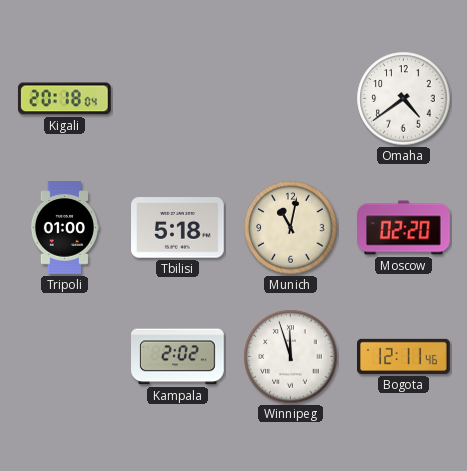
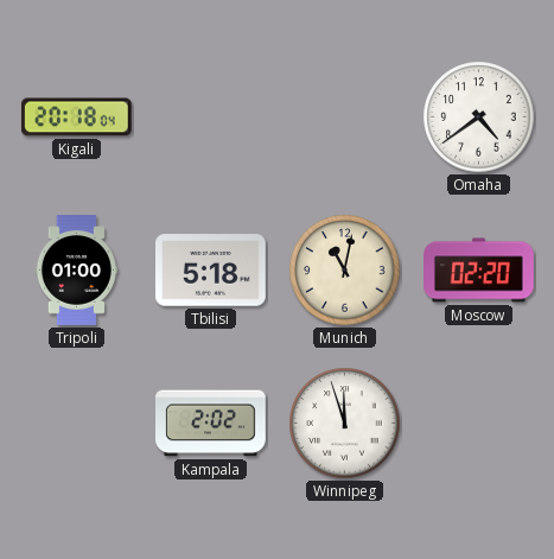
Bogota: 12:11 -> none (404, 356)
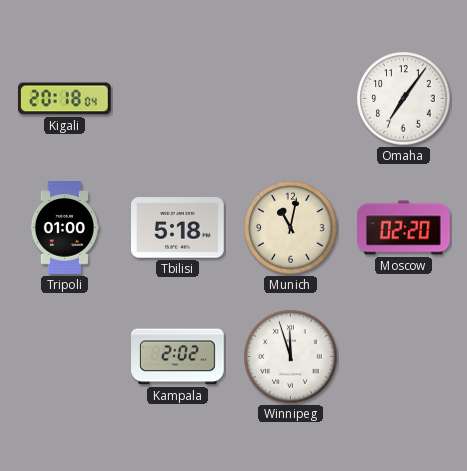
Omaha: 4:39 -> 7:06 (404, 99)
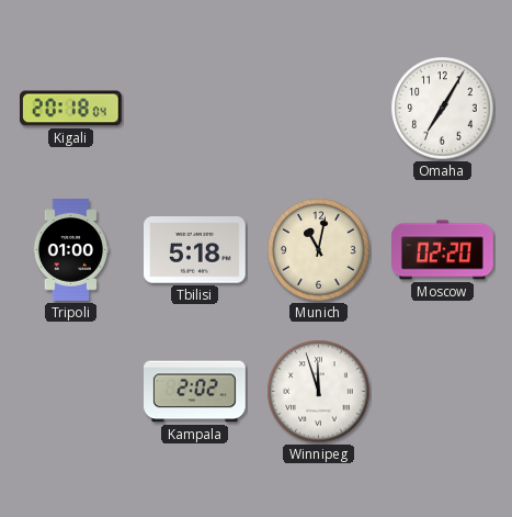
Omaha: 7:06 -> 7:05 (443, 109)
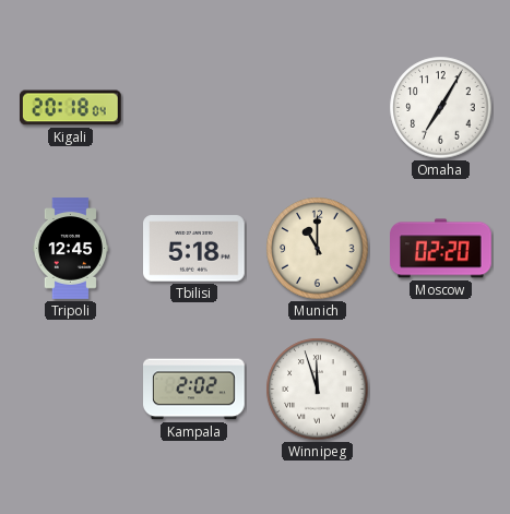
Tripoli: 01:00 -> 12:45 (70, 249)
Munich: 11:02 -> 11:00 (318, 249)
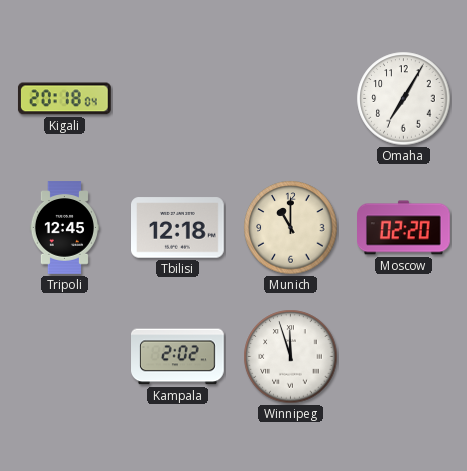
Tbilisi: 5:18 -> 12:18 (178, 228)
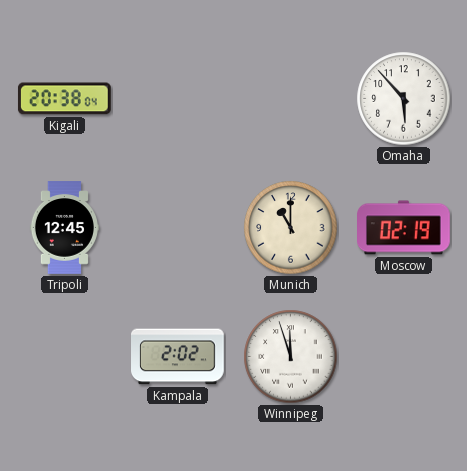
Kigali: 20:18 -> 20:38 (64, 99)
Omaha: 7:05 -> 5:53 (404, 99)
Tbilisi: 12:18 -> none (178, 228)
Moscow: 02:20 -> 02:19 (404, 228)
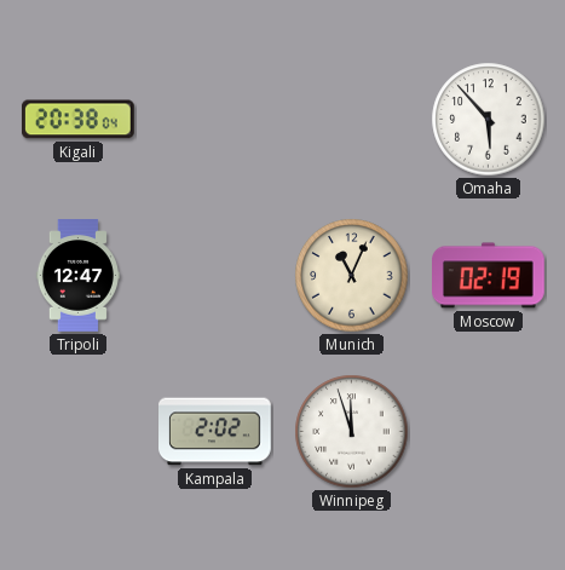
Tripoli: 12:45 -> 12:47 (77, 276)
Munich: 11:00 -> 11:04 (352, 276)
